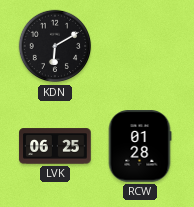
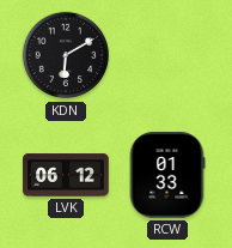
LVK: 06:25 -> 06:12 (66, 175)
RCW: 01:28 -> 01:33 (167, 175)
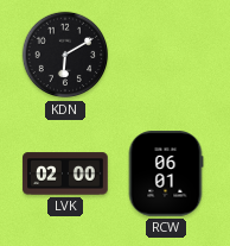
LVK: 06:12 -> 02:00 (65, 174)
RCW: 01:33 -> 06:01 (166, 174)
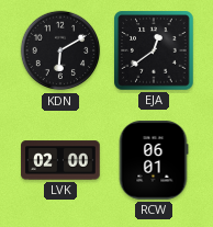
EJA: none -> 12:39 (154, 50)
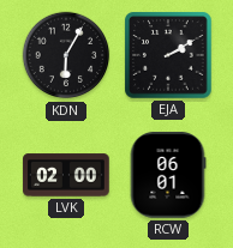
KDN: 6:10 -> 6:05 (66, 55)
EJA: 12:39 -> 2:10 (168, 55)
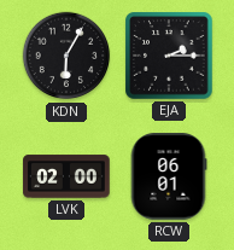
EJA: 2:10 -> 2:15 (169, 56)
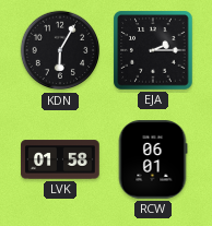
LVK: 02:00 -> 01:58 (60, 159)
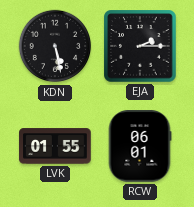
KDN: 6:05 -> 5:28 (55, 46)
LVK: 01:58 -> 01:55 (55, 146)
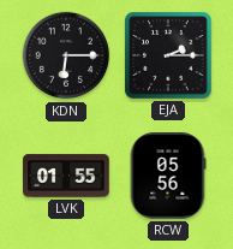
KDN: 5:28 -> 6:15 (66, 55)
RCW: 06:01 -> 05:56 (168, 176)
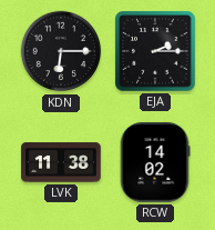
LVK: 01:55 -> 11:38 (61, 162)
RCW: 05:56 -> 14:02 (155, 162)
